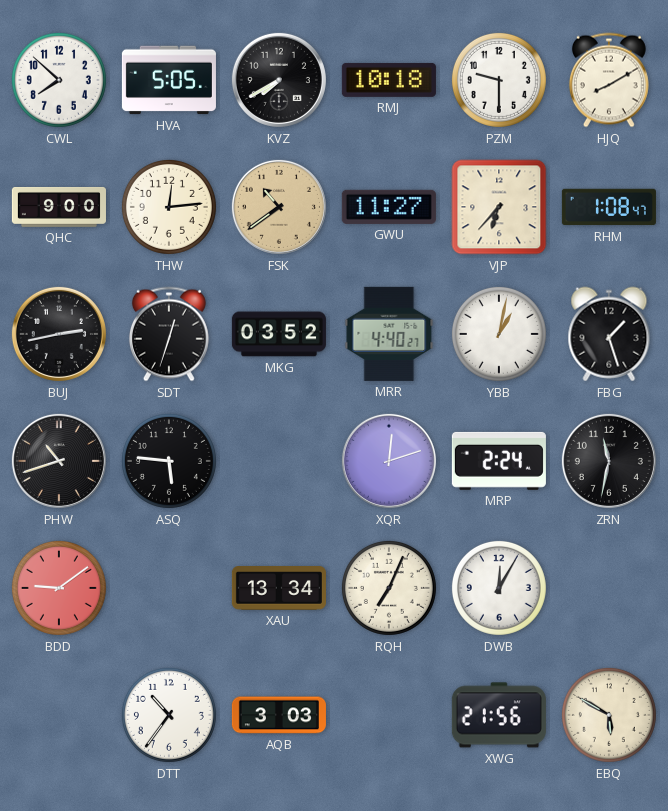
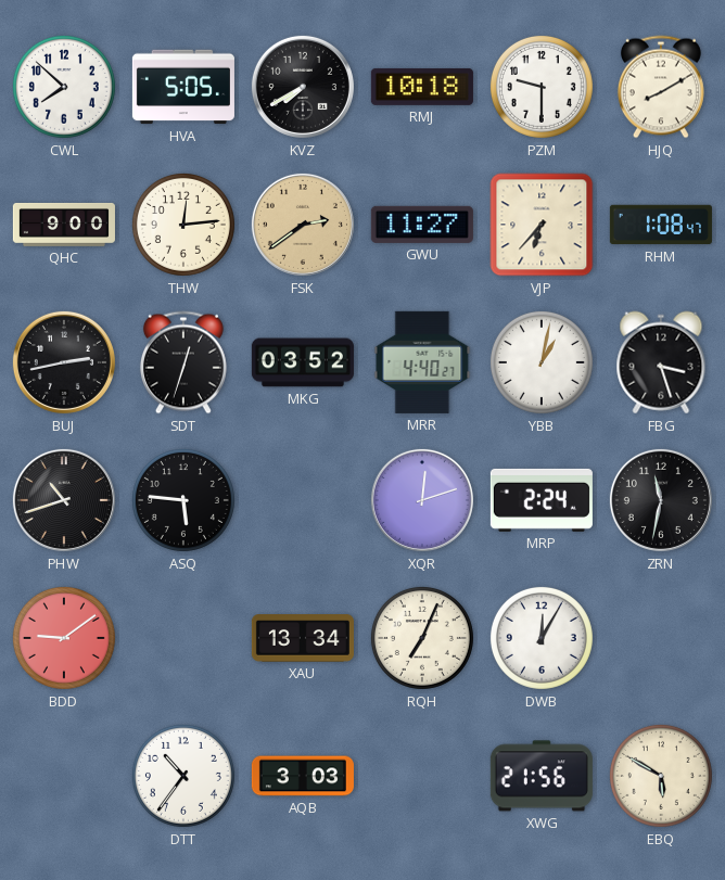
FSK: 10:39 -> 2:39 (303, 225)
FBG: 1:27 -> 3:27 (661, 362)
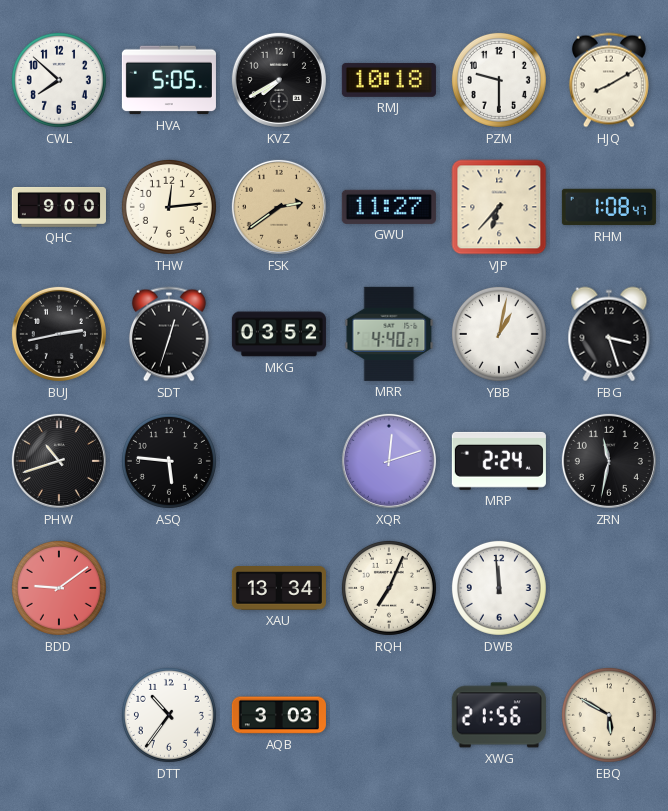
DWB: 12:05 -> 11:59 (499, 588)
